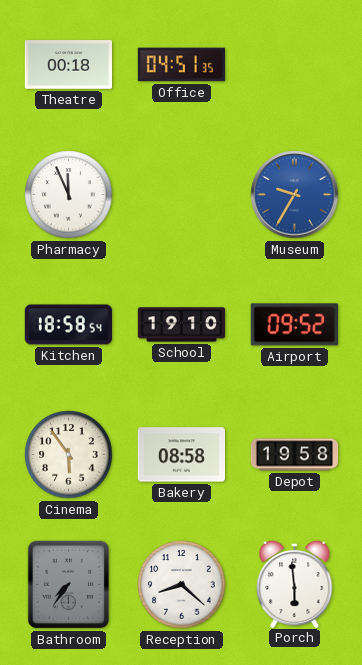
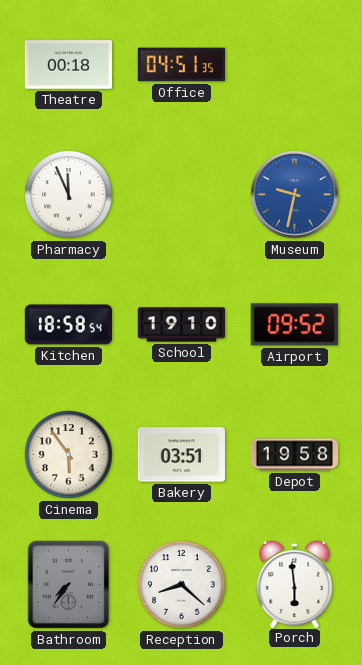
Museum: 9:35 -> 9:32 (295, 195)
Bakery: 08:58 -> 03:51 (181, 455)
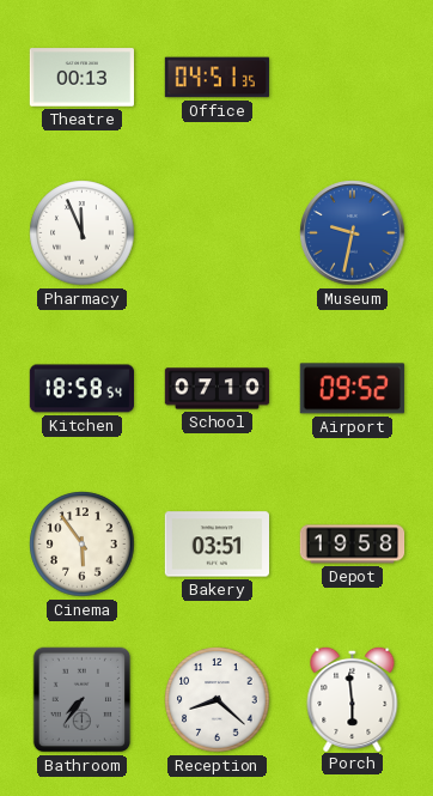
Theatre: 00:18 -> 00:13 (81, 78)
School: 19:10 -> 07:10 (218, 389)
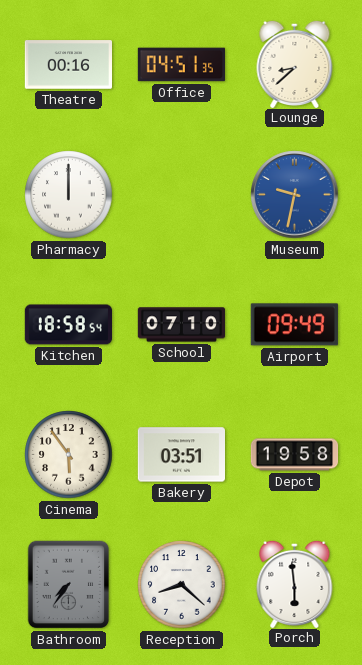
Theatre: 00:13 -> 00:16 (68, 65)
Lounge: none -> 8:38 (295, 63)
Pharmacy: 11:56 -> 12:00 (69, 195)
Airport: 09:52 -> 09:49 (294, 325)
